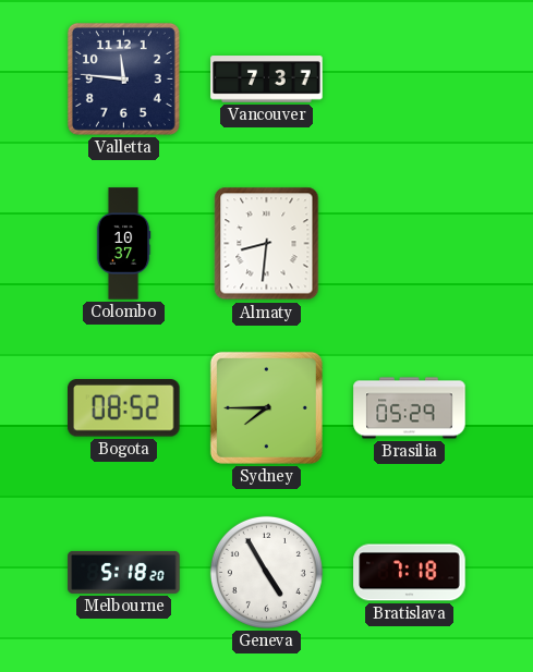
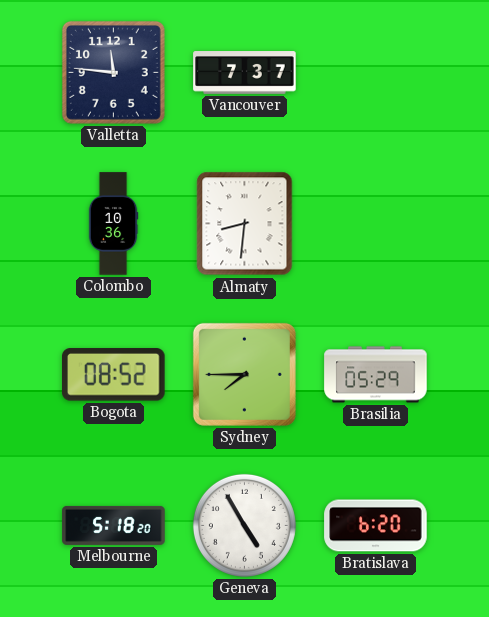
Colombo: 10:37 -> 10:36 (113, 224)
Bratislava: 7:18 -> 6:20 (376, 526)
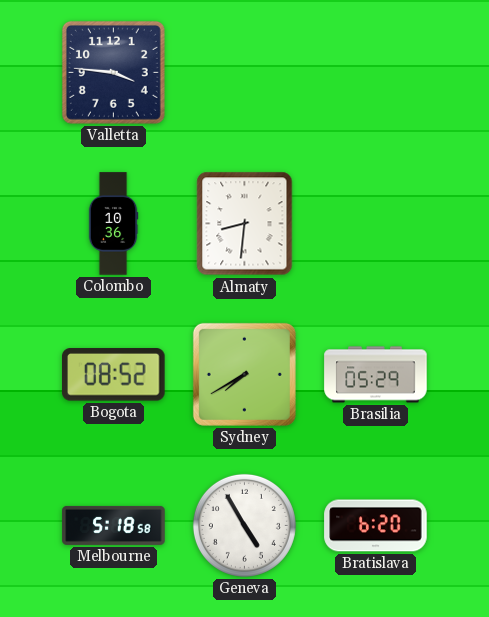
Valletta: 11:46 -> 3:46 (113, 72)
Vancouver: 7:37 -> none (245, 73)
Sydney: 7:45 -> 7:40 (244, 374)
Melbourne: 5:18:20 -> 5:18:58 (114, 525)
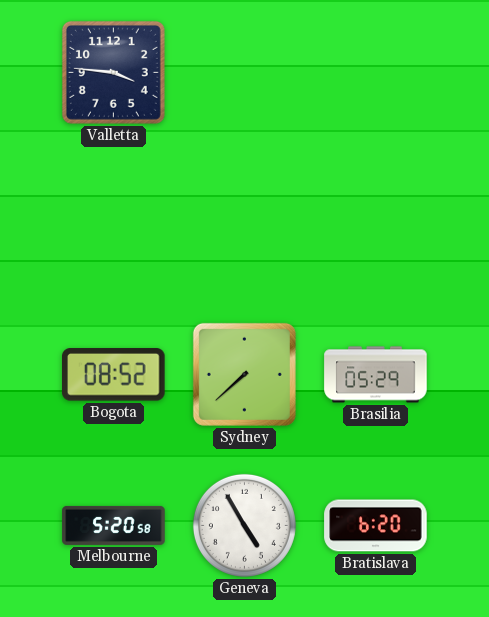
Colombo: 10:36 -> none (113, 224)
Almaty: 8:31 -> none (245, 224)
Sydney: 7:40 -> 7:38 (244, 374)
Melbourne: 5:18 -> 5:20 (114, 525)
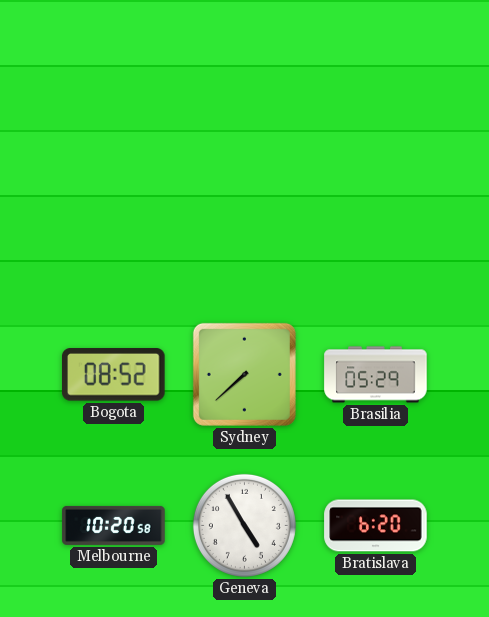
Valletta: 3:46 -> none (113, 72)
Melbourne: 5:20 -> 10:20 (114, 525)
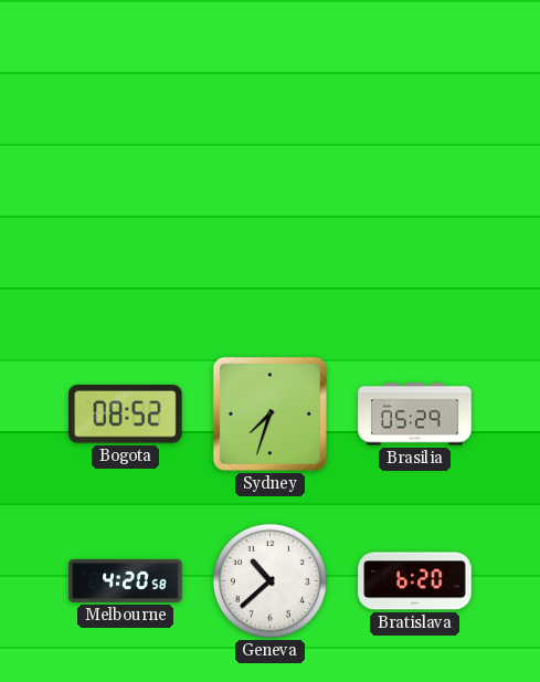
Sydney: 7:38 -> 7:33 (269, 413)
Melbourne: 10:20 -> 4:20 (126, 580)
Geneva: 4:55 -> 10:38 (269, 580)
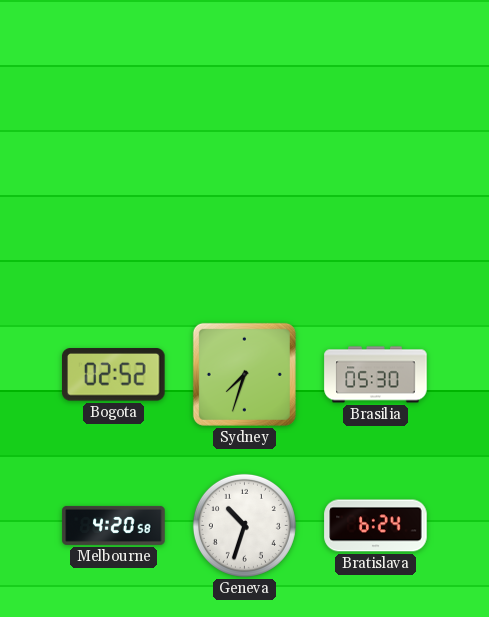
Bogota: 08:52 -> 02:52 (114, 375)
Brasilia: 05:29 -> 05:30 (376, 375)
Geneva: 10:38 -> 10:33 (244, 525)
Bratislava: 6:20 -> 6:24 (376, 526)
